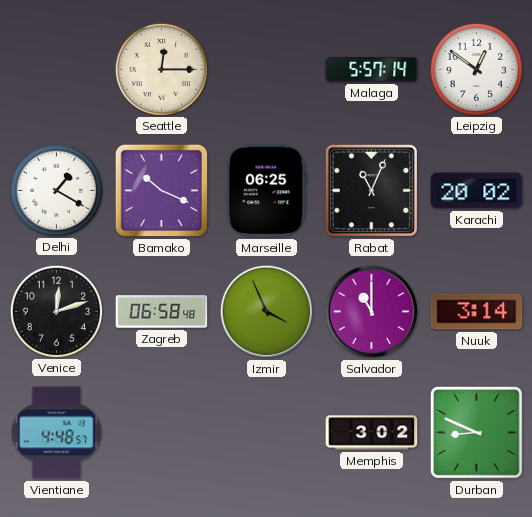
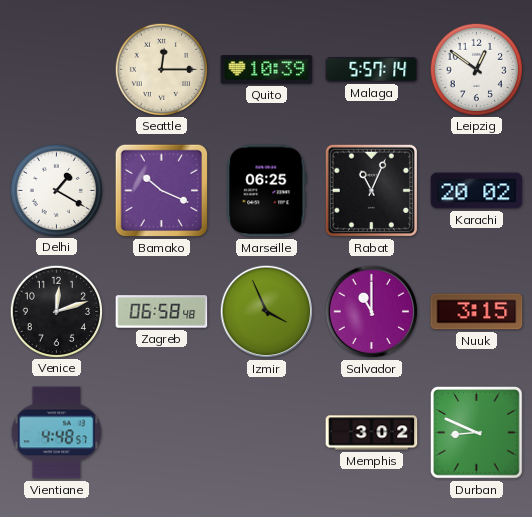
Quito: none -> 10:39 (267, 70)
Nuuk: 3:14 -> 3:15 (477, 312)
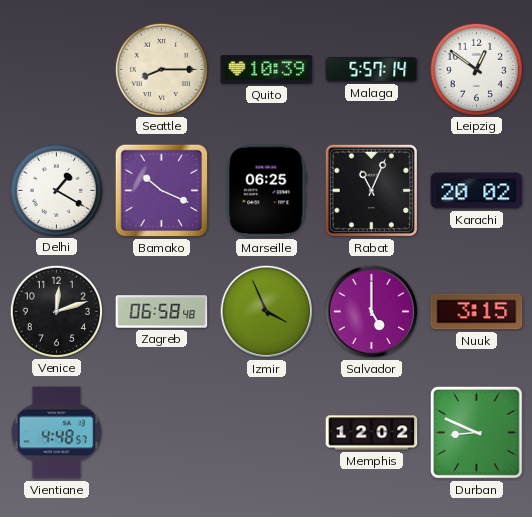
Seattle: 12:15 -> 8:15 (161, 69)
Salvador: 11:00 -> 5:00 (372, 312)
Memphis: 3:02 -> 12:02 (372, 433)
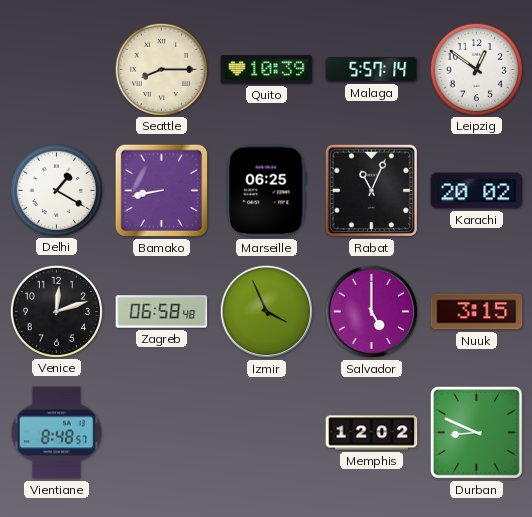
Bamako: 10:19 -> 8:43 (162, 191)
Vientiane: 4:48 -> 8:48 (56, 433)
